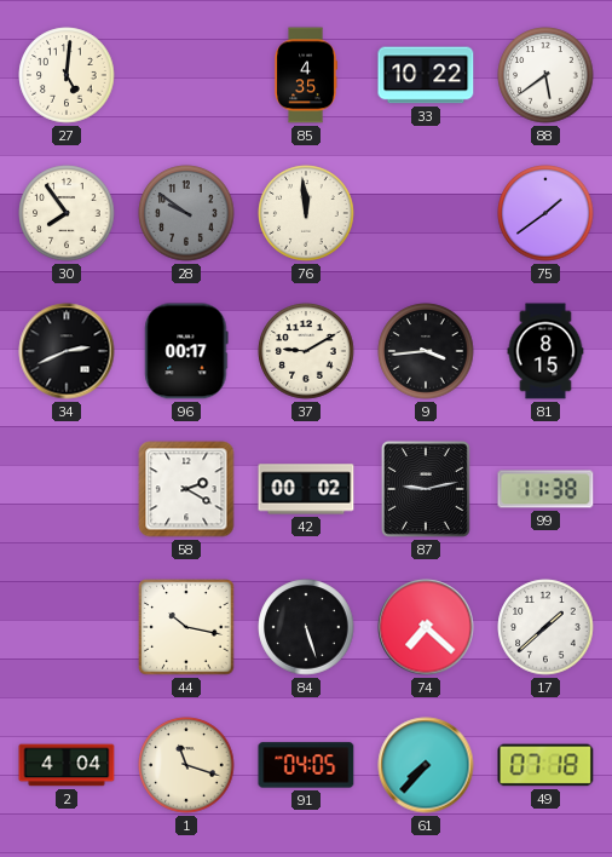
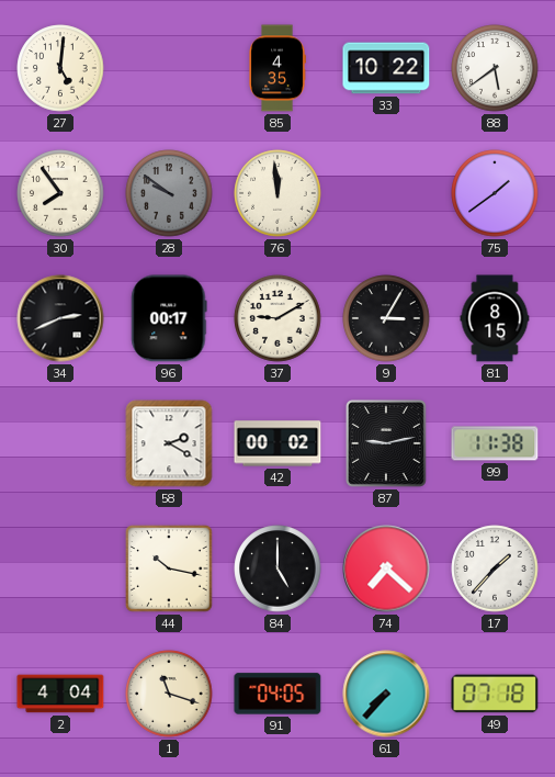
9: 3:44 -> 3:05 (386, 318)
84: 5:27 -> 5:00 (277, 568)
17: 1:38 -> 1:37 (495, 568)
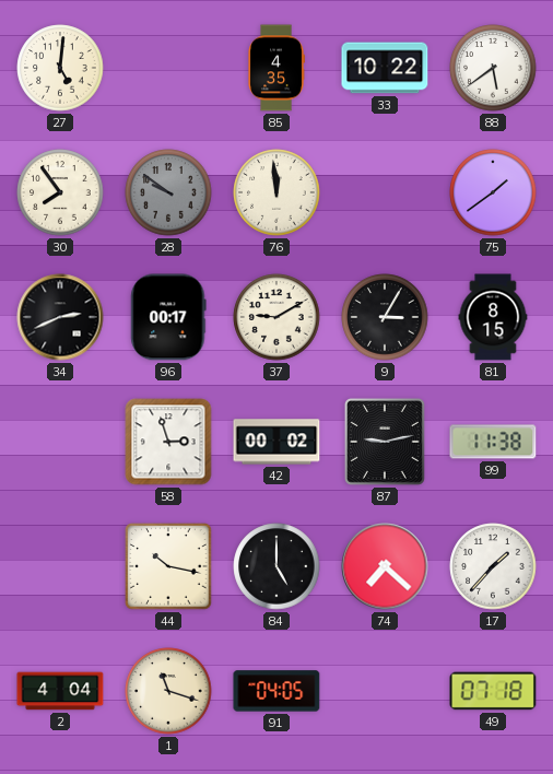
58: 2:20 -> 2:57 (168, 442)
61: 7:37 -> none (386, 694)
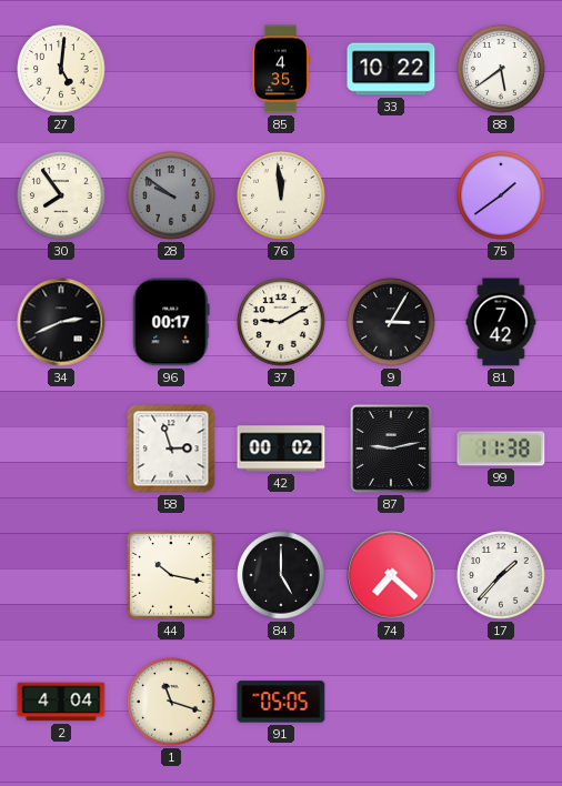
81: 8:15 -> 7:42 (501, 322)
91: 04:05 -> 05:05 (281, 702)
49: 07:18 -> none (493, 691)
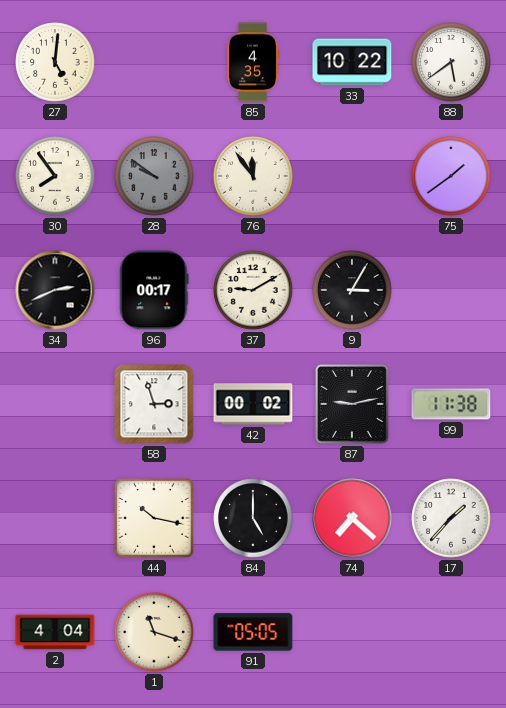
76: 11:59 -> 11:54 (253, 176)
81: 7:42 -> none (501, 322)
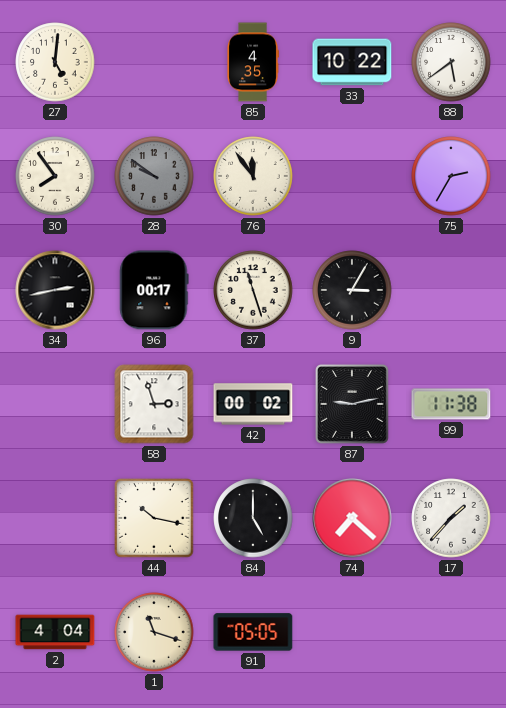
75: 1:39 -> 2:35 (451, 176)
34: 2:41 -> 2:43 (55, 290)
37: 9:10 -> 11:27 (253, 290)
